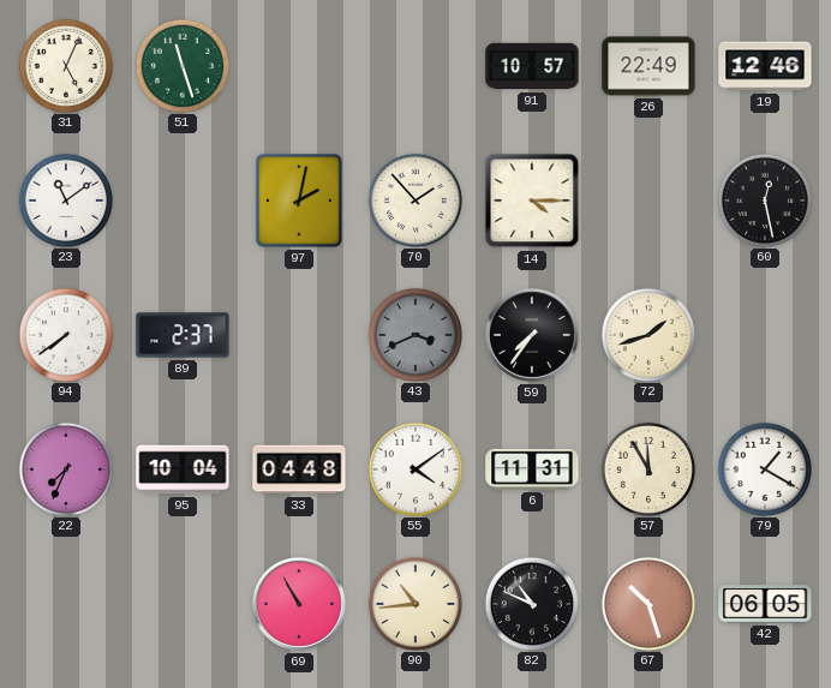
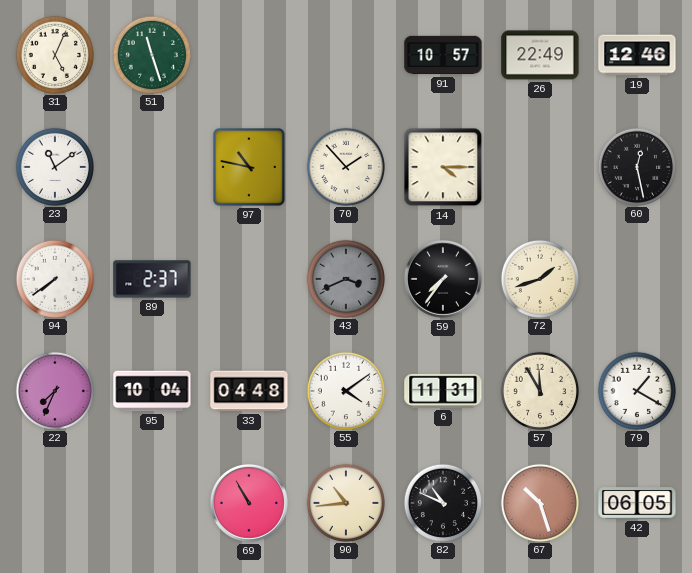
97: 2:02 -> 10:47 (249, 167)
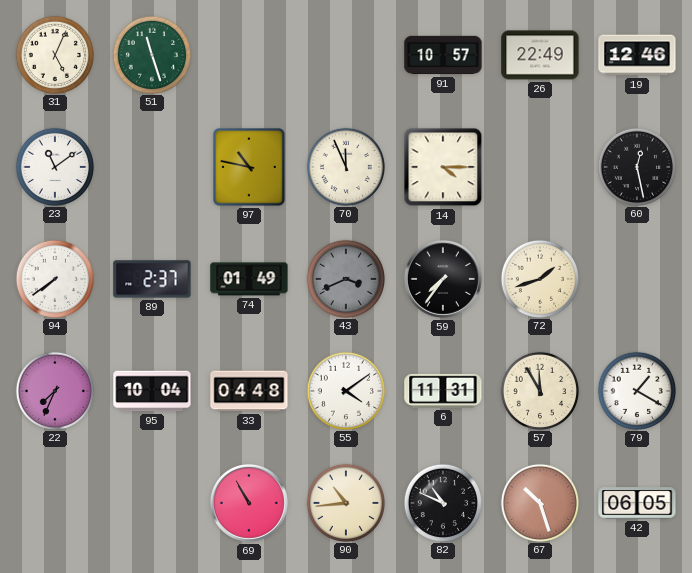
70: 1:53 -> 11:56 (345, 166)
74: none -> 01:49 (249, 279)
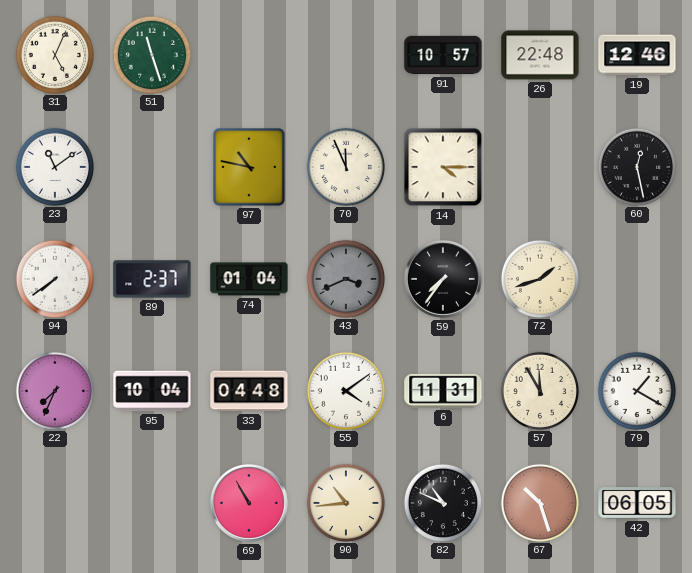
26: 22:49 -> 22:48 (540, 55)
74: 01:49 -> 01:04 (249, 279)
